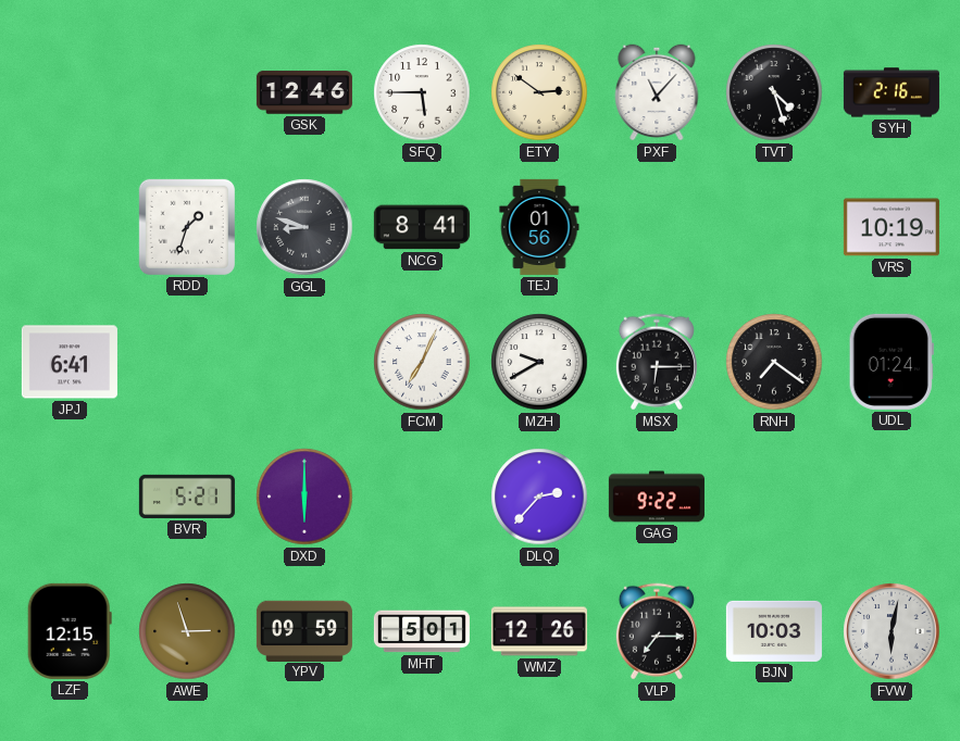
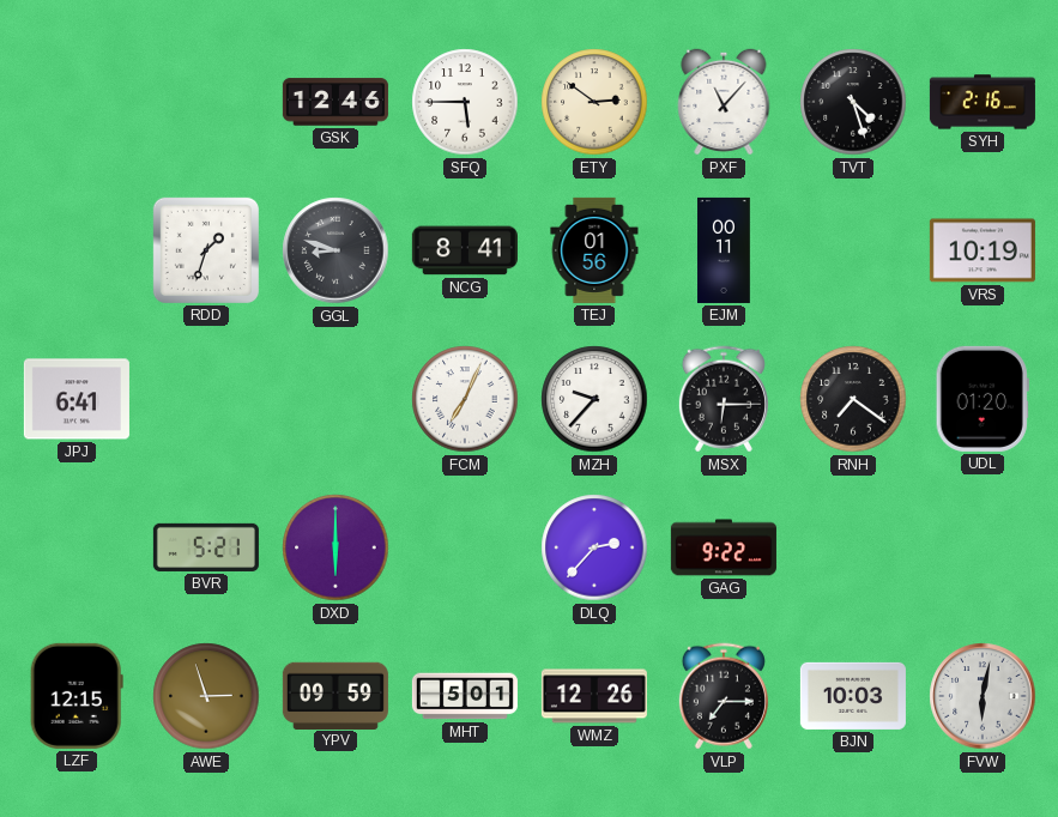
EJM: none -> 00:11 (724, 250)
MZH: 9:40 -> 9:37 (594, 399)
UDL: 01:24 -> 01:20 (983, 399)
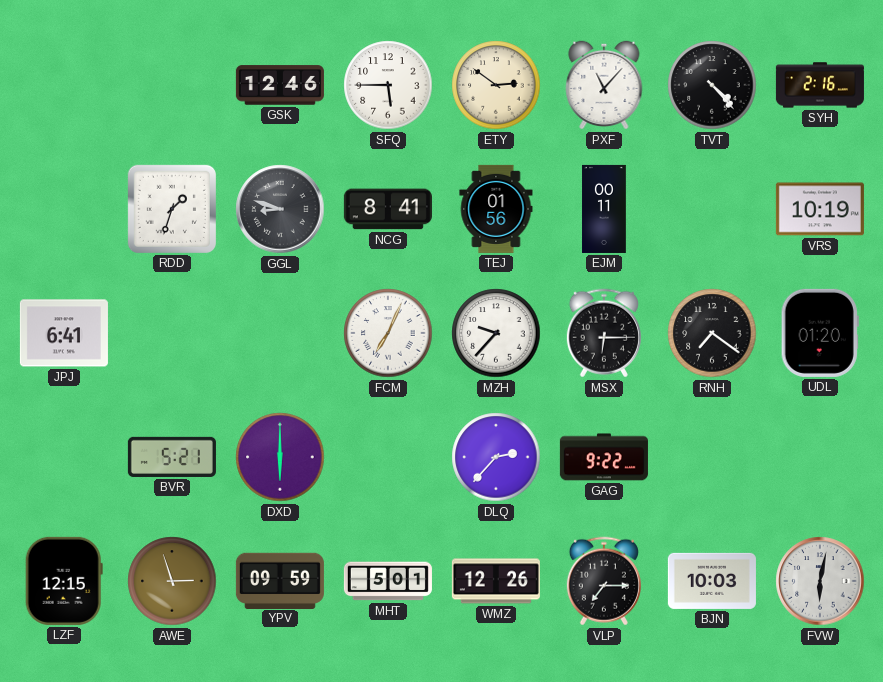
TVT: 4:27 -> 4:23 (712, 85)
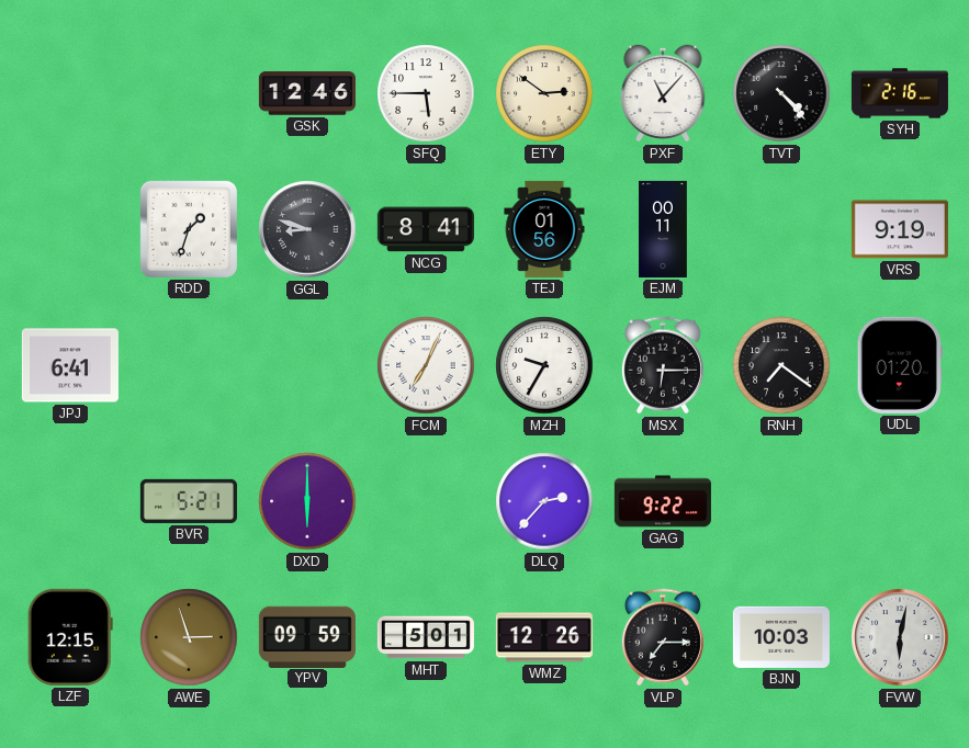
VRS: 10:19 -> 9:19 (900, 229)
MZH: 9:37 -> 9:35 (544, 365)
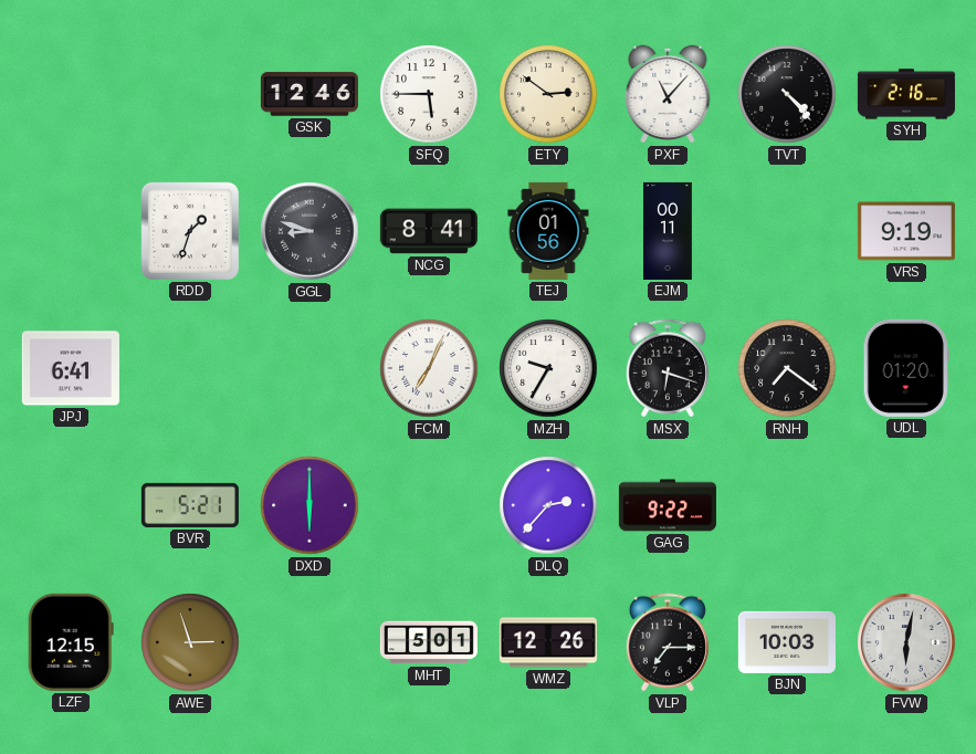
MSX: 6:15 -> 6:18 (668, 368)
YPV: 09:59 -> none (307, 636)
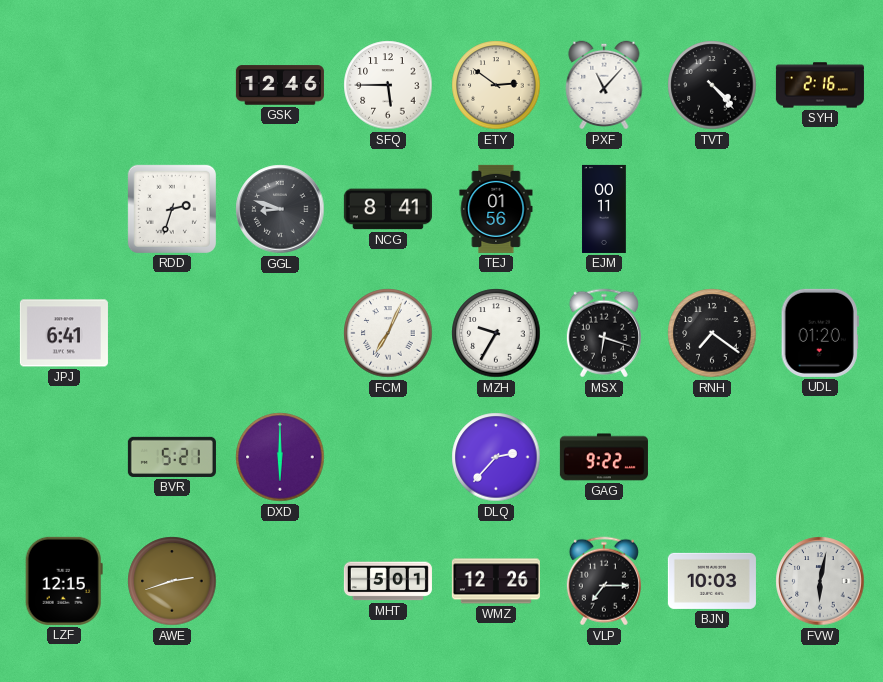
RDD: 1:33 -> 2:33 (172, 209)
VRS: 9:19 -> none (906, 231)
AWE: 2:57 -> 2:42 (172, 581)
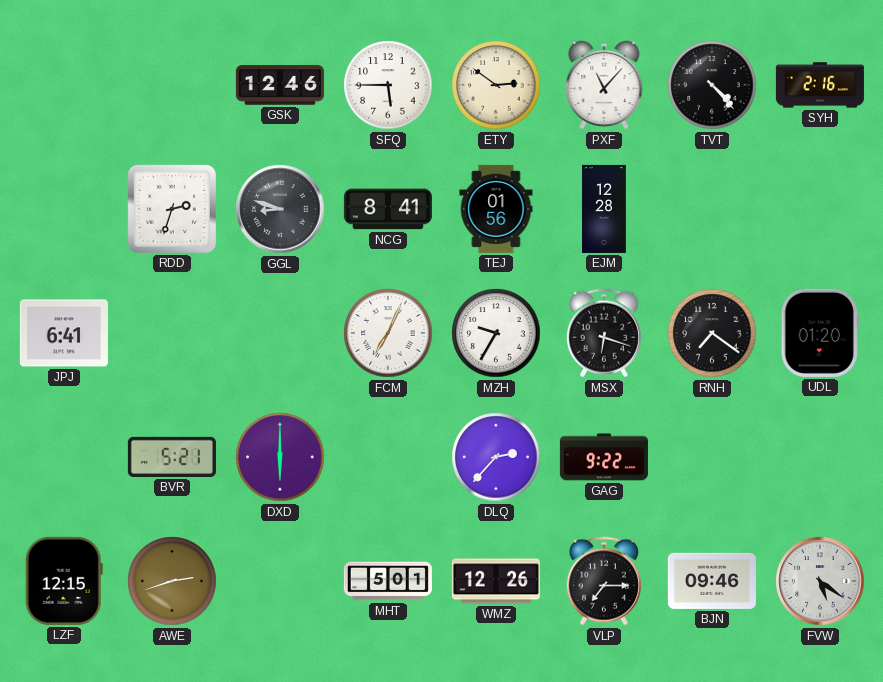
EJM: 00:11 -> 12:28 (604, 209)
BJN: 10:03 -> 09:46 (712, 581)
FVW: 6:02 -> 5:21 (820, 581)
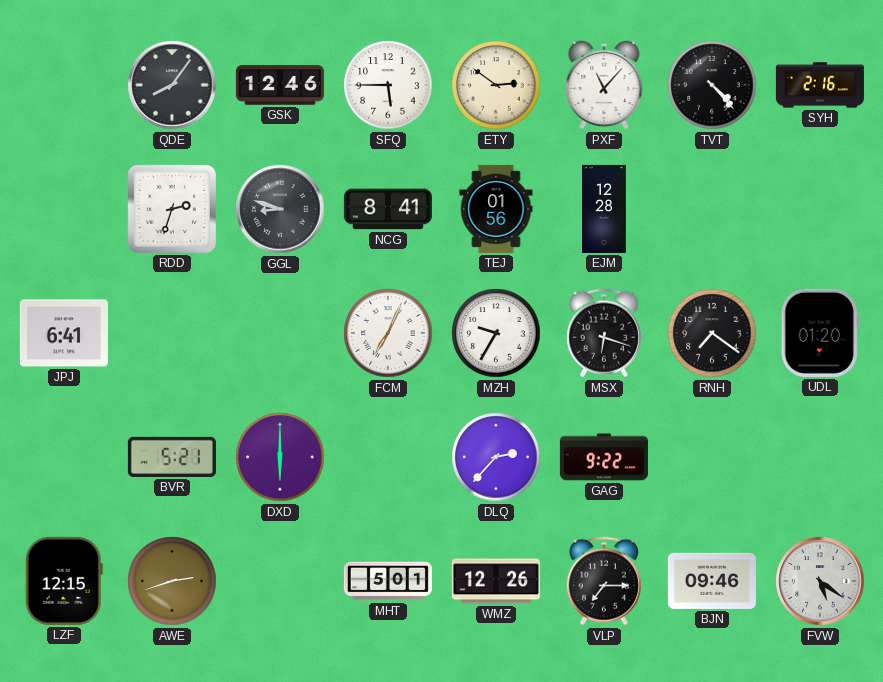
QDE: none -> 8:06 (172, 85)
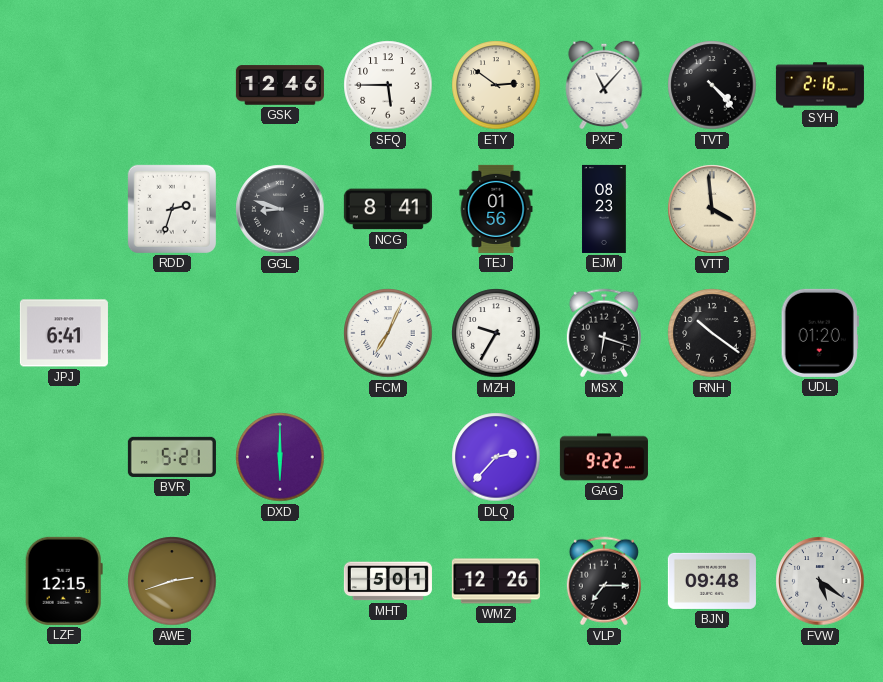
QDE: 8:06 -> none (172, 85)
EJM: 12:28 -> 08:23 (604, 209)
VTT: none -> 3:59 (712, 209)
RNH: 7:21 -> 10:21 (712, 333)
BJN: 09:46 -> 09:48 (712, 581)
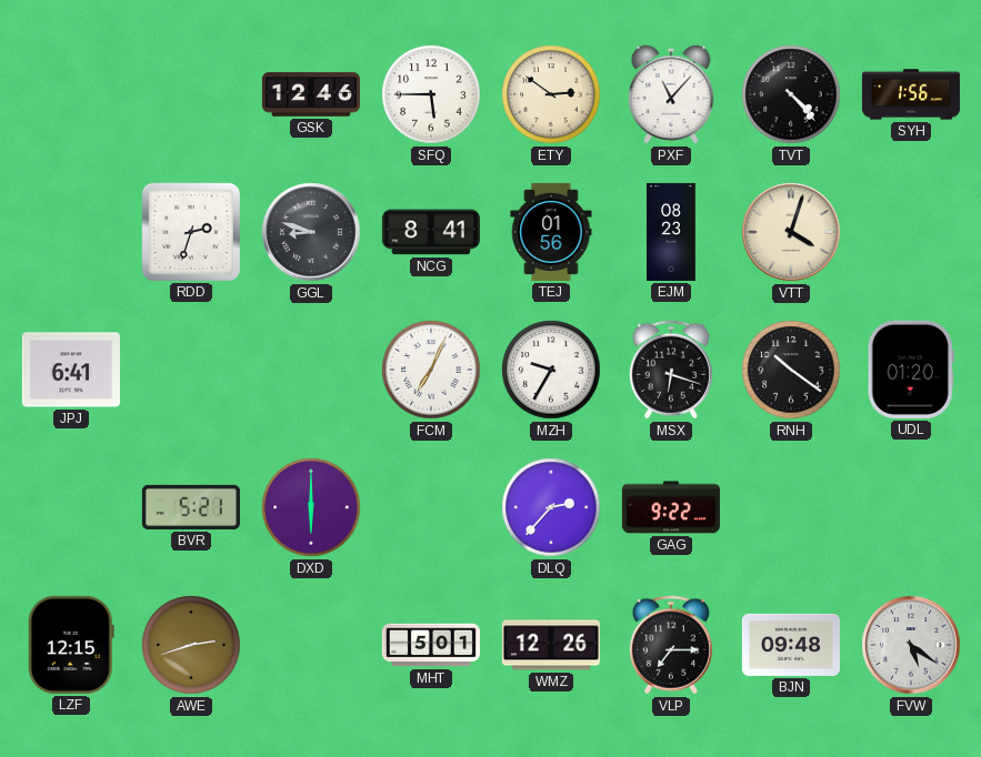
SYH: 2:16 -> 1:56 (911, 94)
VTT: 3:59 -> 4:03 (791, 232)
